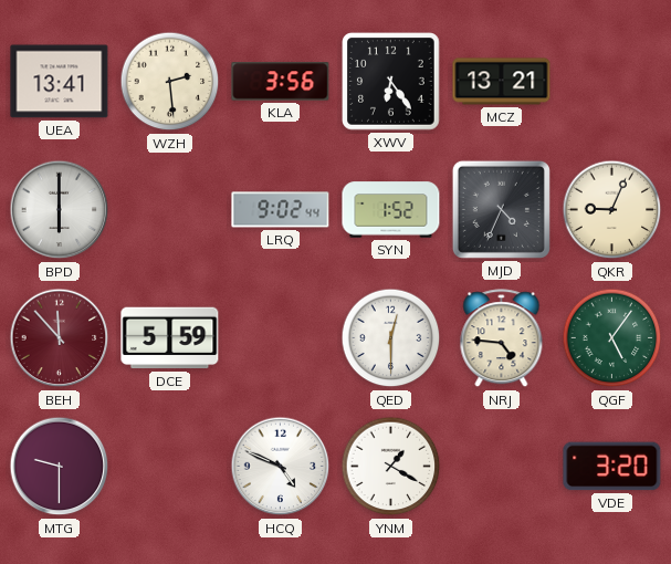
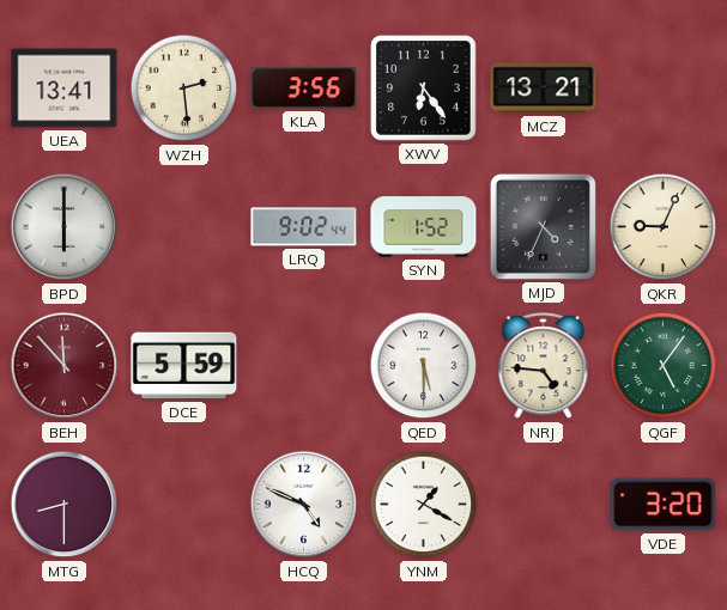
QED: 12:30 -> 5:30 (424, 366)
MTG: 9:30 -> 8:30 (65, 505)
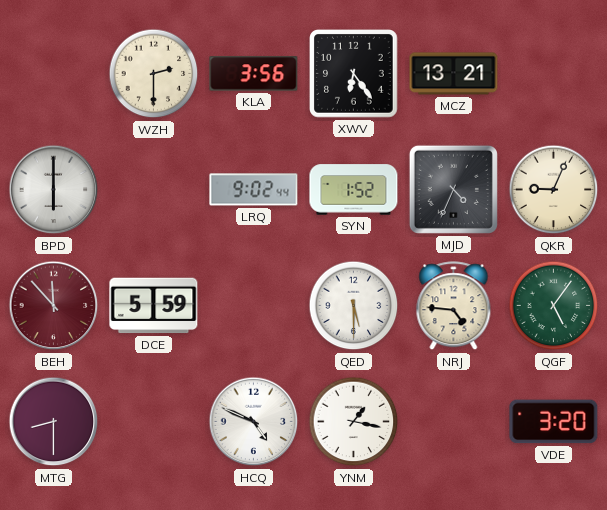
UEA: 13:41 -> none (65, 89)
WZH: 2:29 -> 2:30 (154, 74)
YNM: 1:20 -> 1:17 (354, 422)
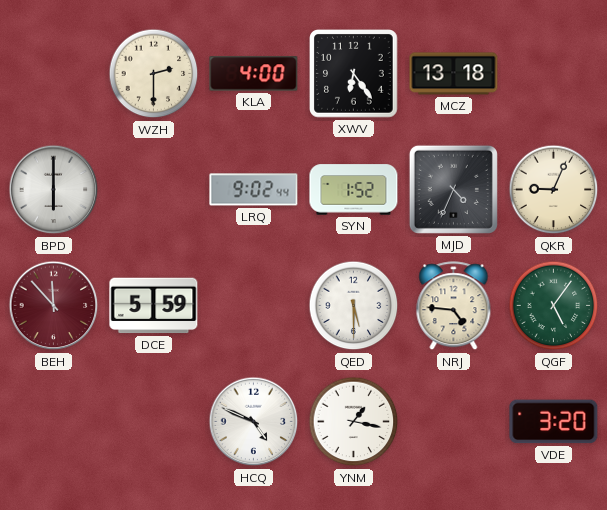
KLA: 3:56 -> 4:00 (254, 74)
MCZ: 13:21 -> 13:18 (454, 74)
MTG: 8:30 -> none (54, 422)
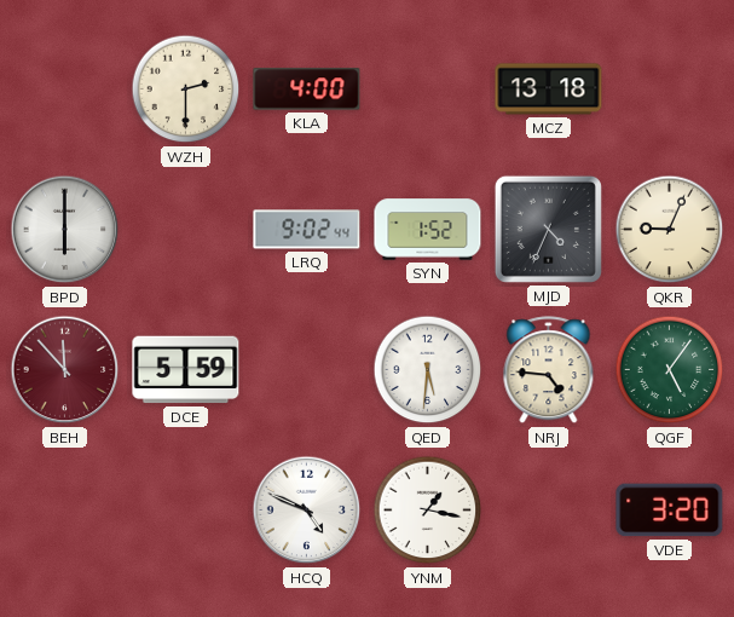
XWV: 6:24 -> none (354, 74)
QED: 5:30 -> 5:31 (428, 370)
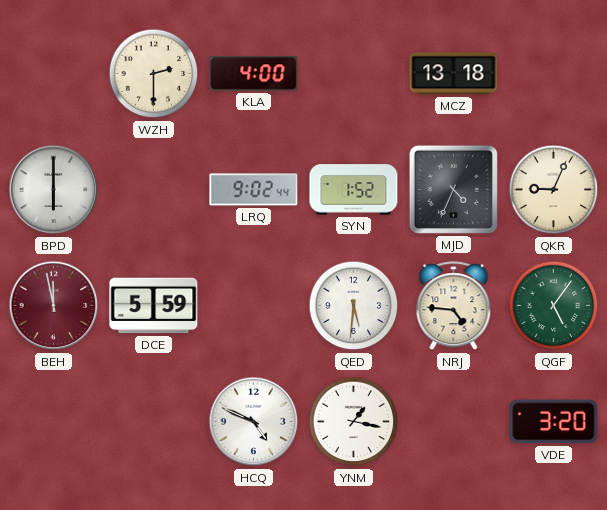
BEH: 11:53 -> 11:58 (54, 306)
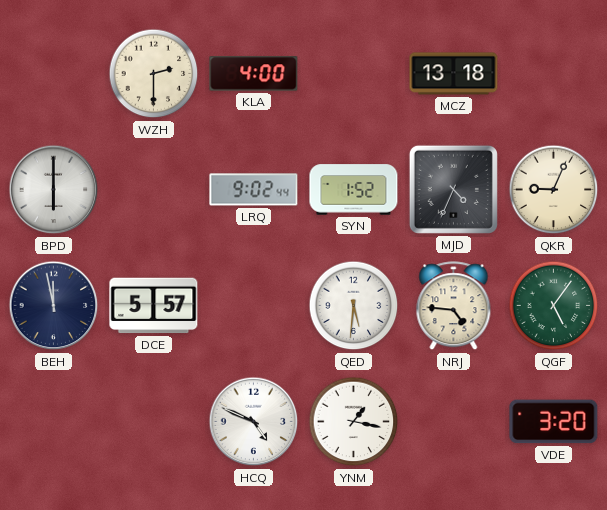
BEH dial: burgundy -> navy (54, 306)
DCE: 5:59 -> 5:57 (154, 306)
